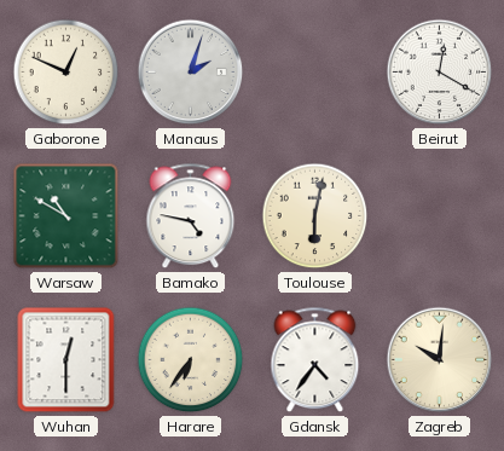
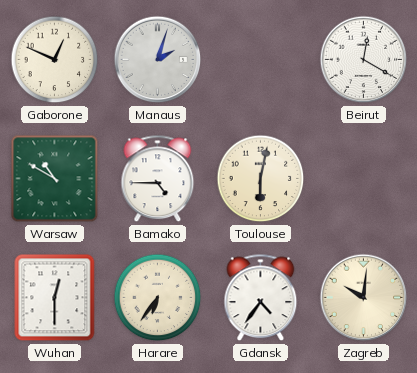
Bamako: 4:47 -> 4:45 (158, 179)
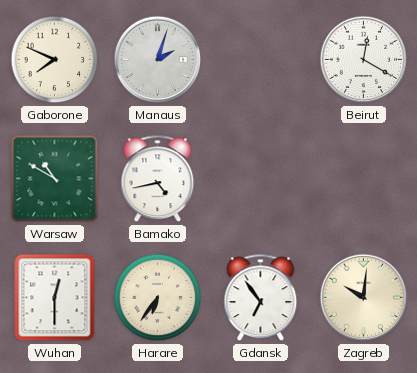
Gaborone: 12:49 -> 7:49 (55, 60)
Bamako: 4:45 -> 4:43 (158, 179)
Toulouse: 6:02 -> none (261, 179)
Gdansk: 4:36 -> 6:54 (261, 298)
